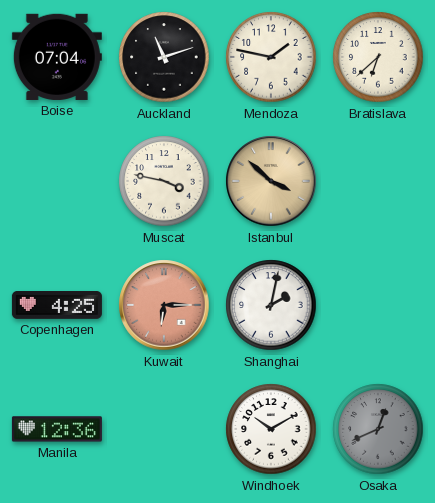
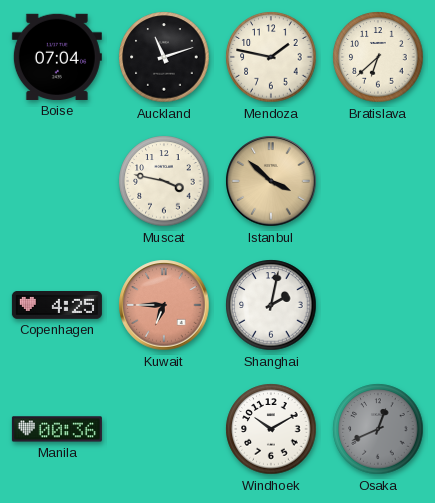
Kuwait: 6:15 -> 6:45 (164, 305)
Manila: 12:36 -> 00:36 (57, 429)
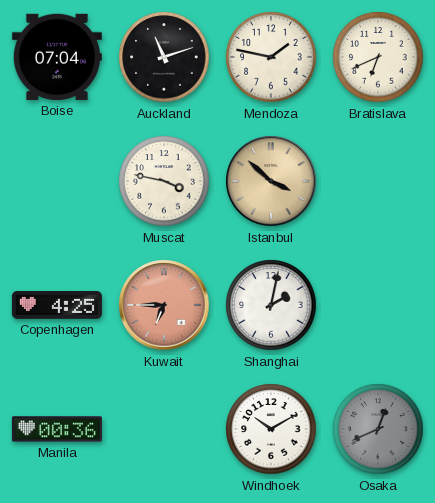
Bratislava: 6:38 -> 6:41 (378, 57)
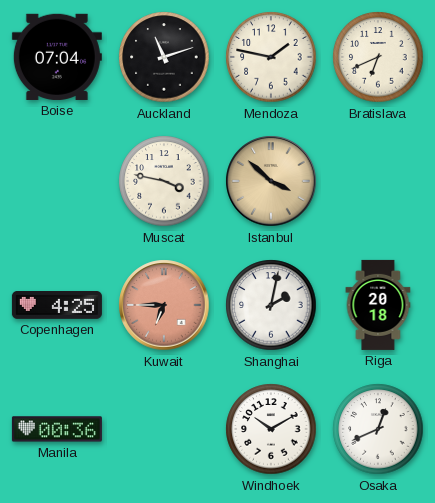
Riga: none -> 20:18 (378, 305)
Osaka dial: grey -> white (378, 429)
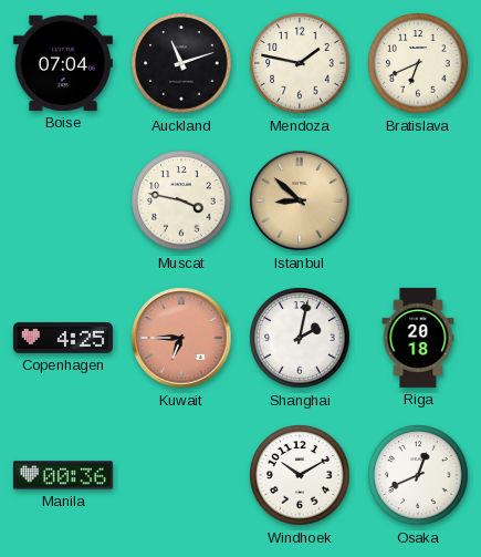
Istanbul: 3:52 -> 8:52 (300, 200)
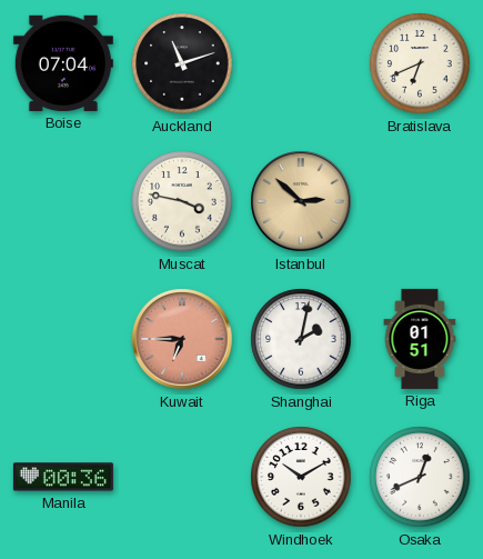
Mendoza: 1:47 -> none (300, 63)
Istanbul: 8:52 -> 2:52 (301, 201)
Copenhagen: 4:25 -> none (63, 339)
Riga: 20:18 -> 01:51 (420, 339)
